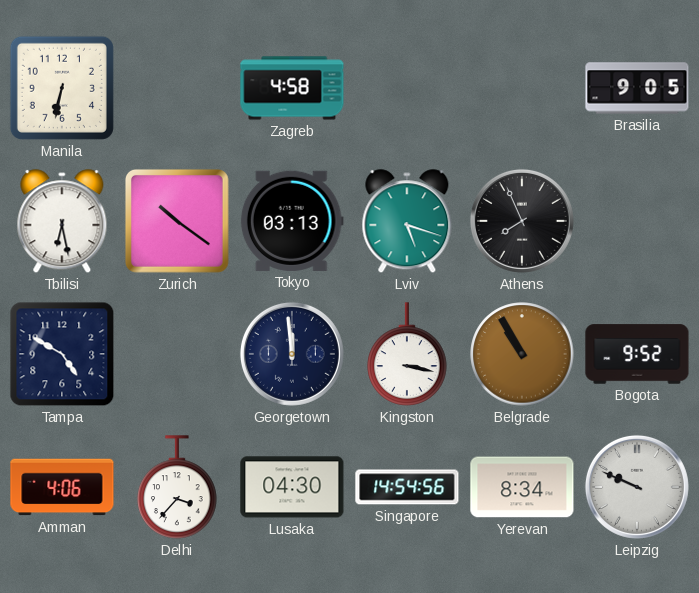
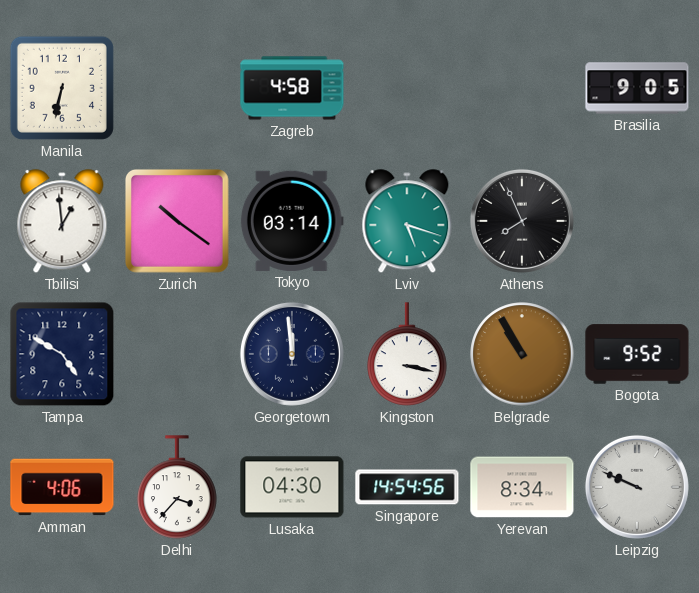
Tbilisi: 6:28 -> 12:59 (62, 222)
Tokyo: 03:13 -> 03:14 (292, 221)
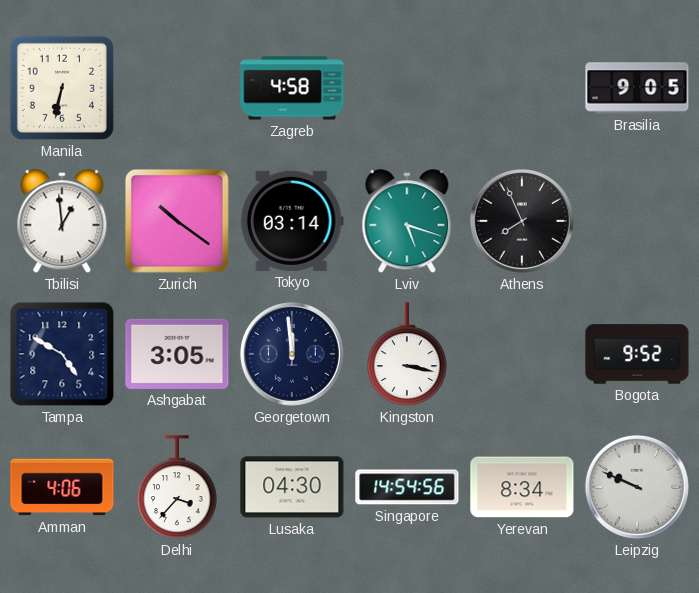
Ashgabat: none -> 3:05 (177, 354)
Belgrade: 10:55 -> none (522, 354)
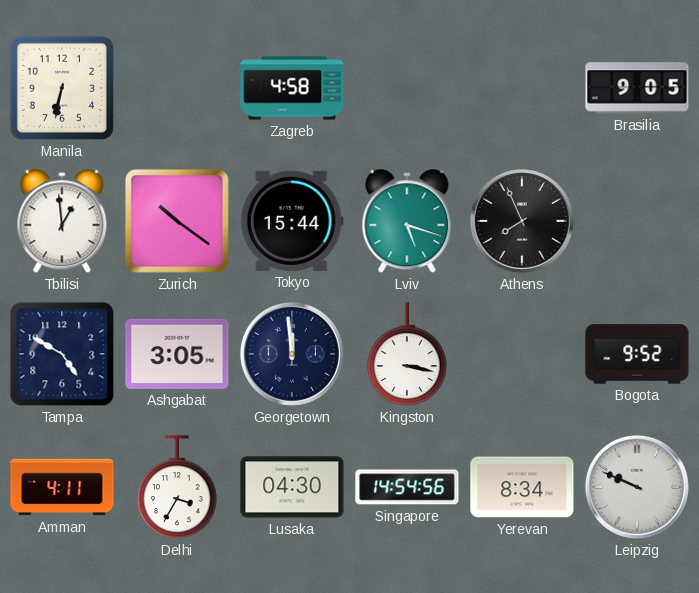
Tokyo: 03:14 -> 15:44 (292, 221)
Amman: 4:06 -> 4:11 (62, 487)
Delhi: 3:37 -> 3:35 (177, 487)
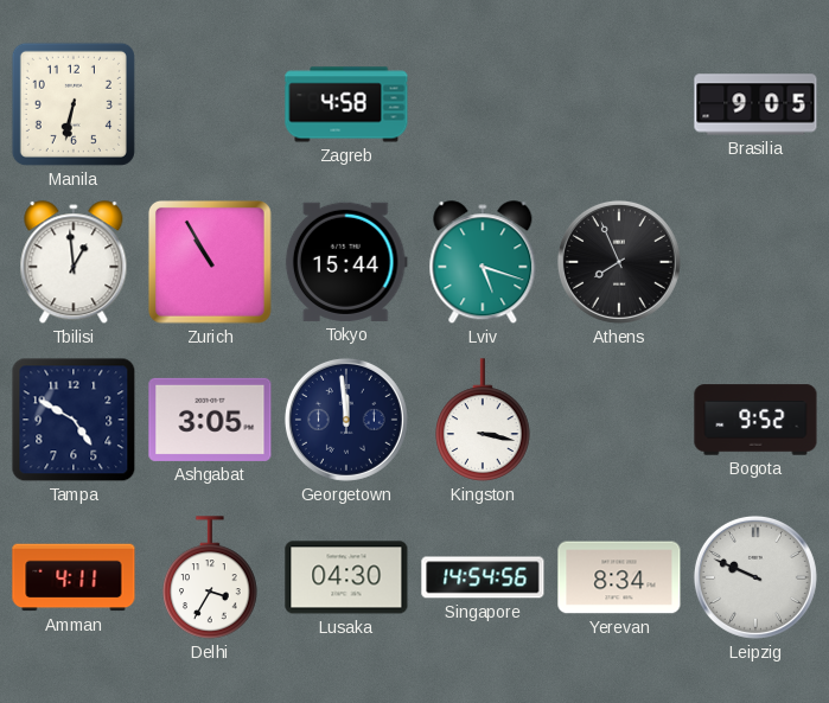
Zurich: 10:21 -> 10:55 (210, 262)
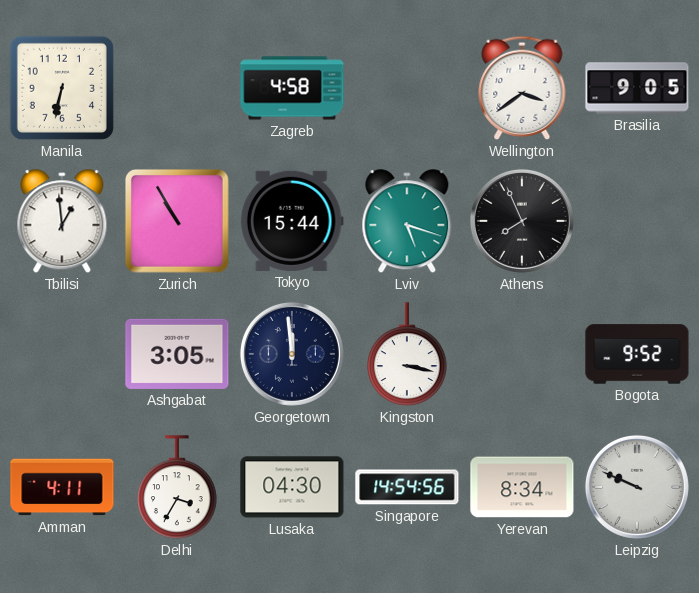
Wellington: none -> 3:39 (522, 88)
Tampa: 4:50 -> none (74, 420)
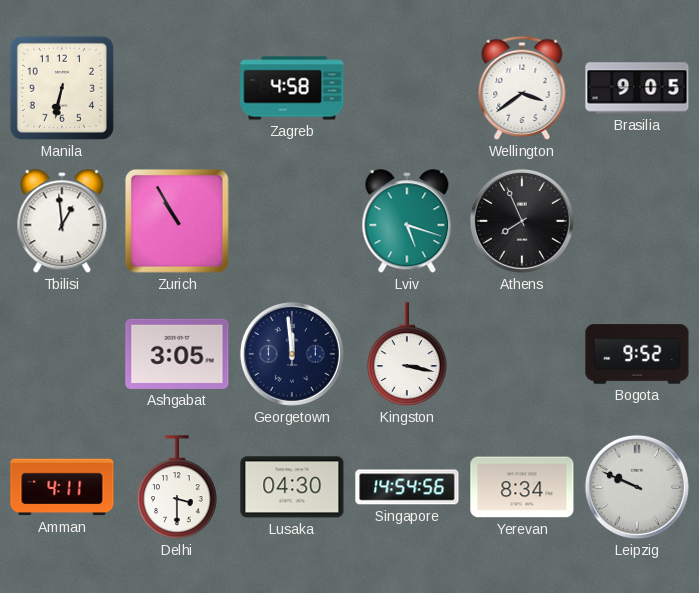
Tokyo: 15:44 -> none (292, 221)
Delhi: 3:35 -> 3:30 (177, 487)
